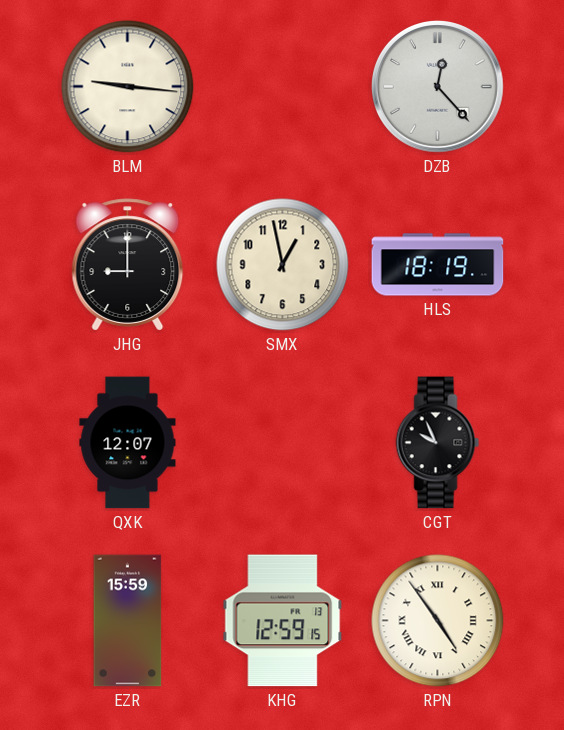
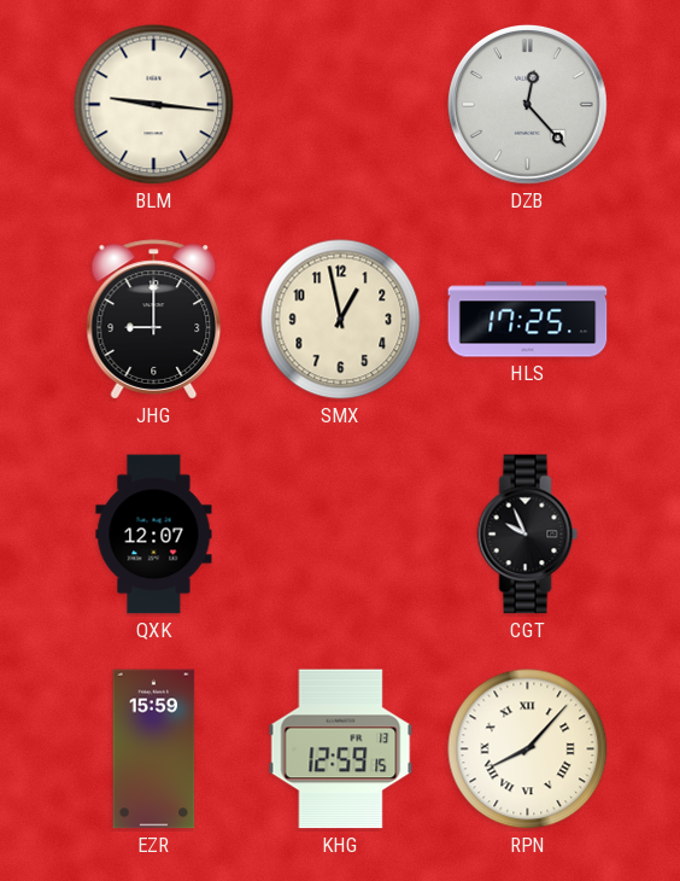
HLS: 18:19 -> 17:25 (528, 320)
RPN: 4:54 -> 8:07 (528, 749)
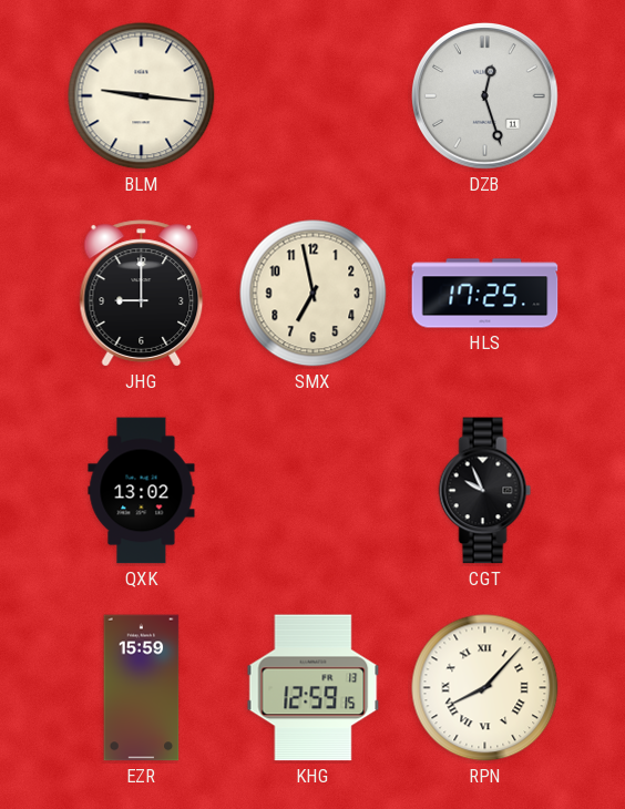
DZB: 12:23 -> 12:27 (485, 96)
SMX: 12:58 -> 6:58 (314, 294)
QXK: 12:07 -> 13:02 (142, 491)
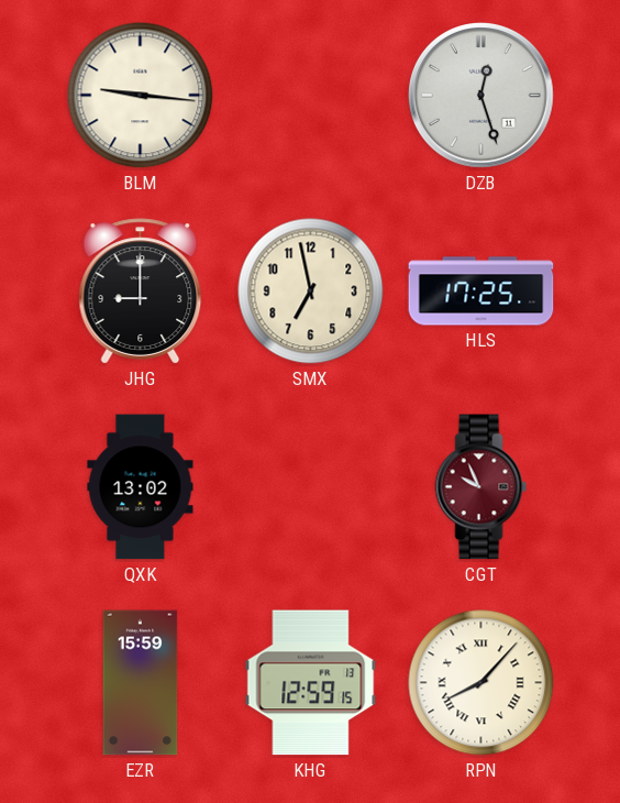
CGT dial: black -> burgundy (481, 487)
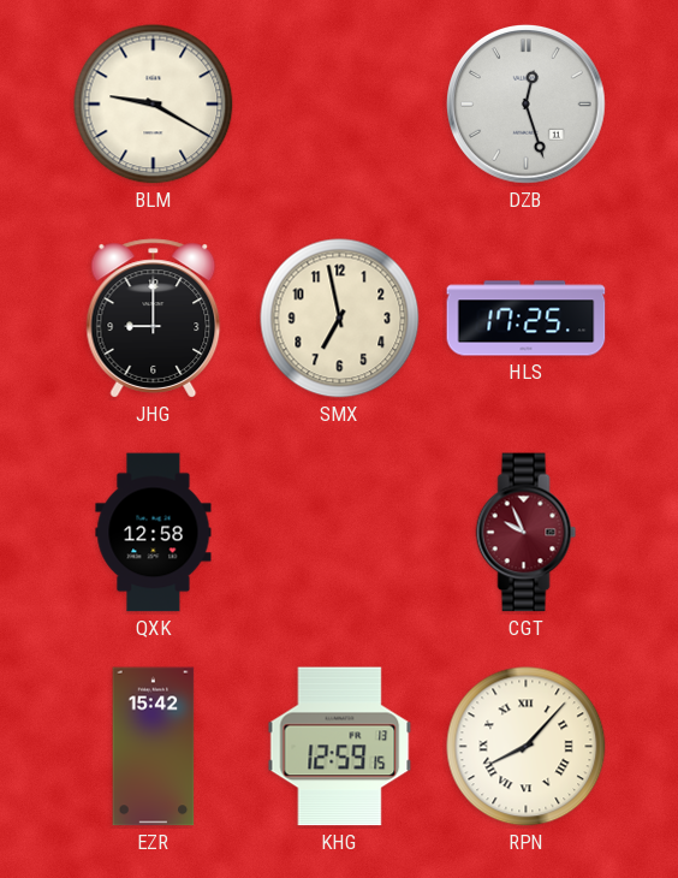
BLM: 9:16 -> 9:20 (154, 105)
QXK: 13:02 -> 12:58 (154, 533)
EZR: 15:59 -> 15:42 (154, 747)
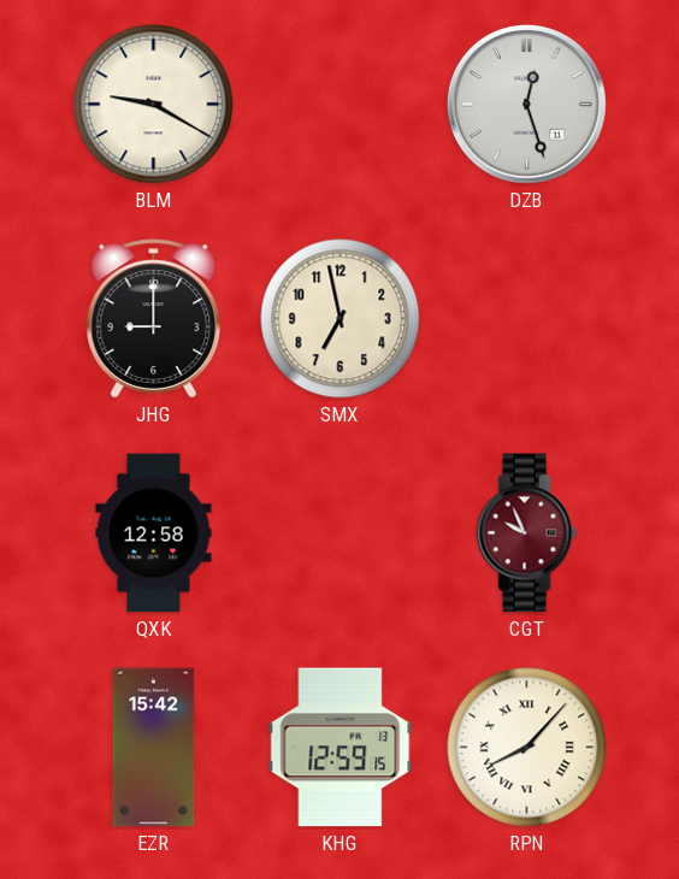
HLS: 17:25 -> none (527, 319)
